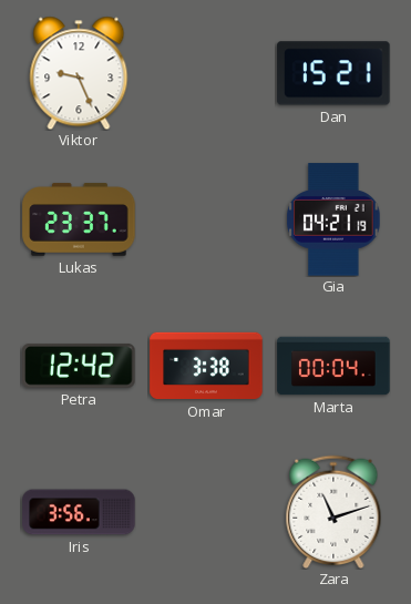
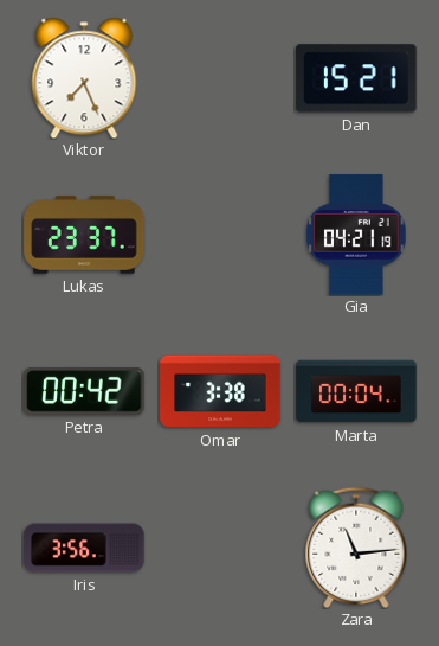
Viktor: 9:26 -> 7:26 (84, 78)
Petra: 12:42 -> 00:42 (84, 391)
Zara: 11:12 -> 11:14 (356, 546)
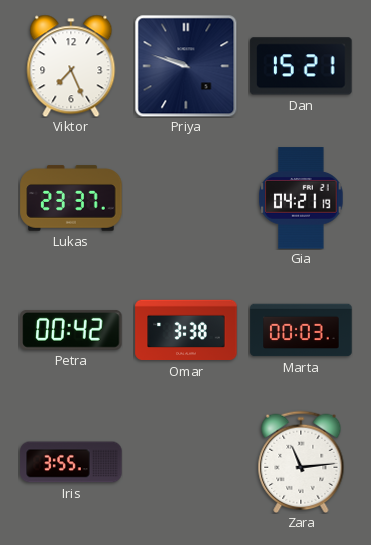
Priya: none -> 9:48 (186, 66)
Marta: 00:04 -> 00:03 (301, 330)
Iris: 3:56 -> 3:55 (71, 462)
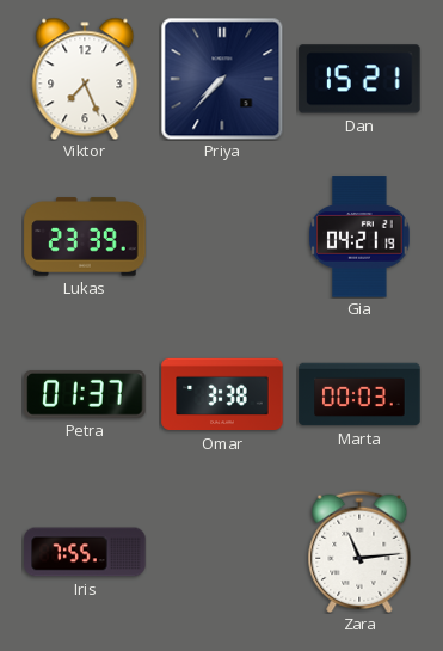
Priya: 9:48 -> 7:37 (222, 79)
Lukas: 23:37 -> 23:39 (85, 237)
Petra: 00:42 -> 01:37 (85, 394)
Iris: 3:55 -> 7:55 (85, 552)
